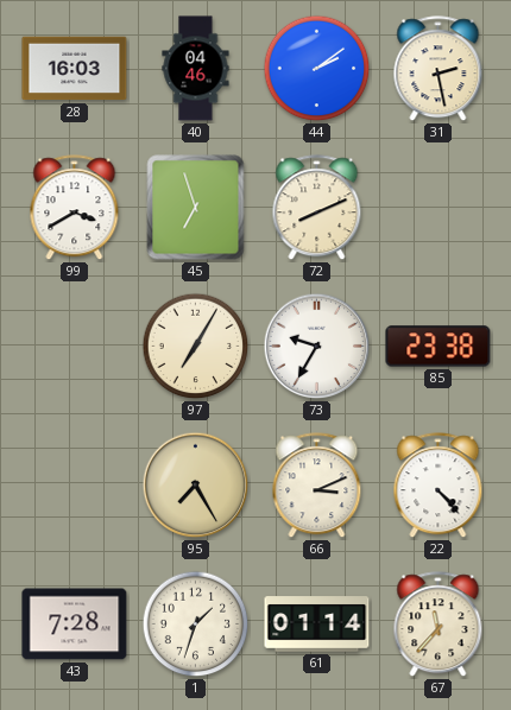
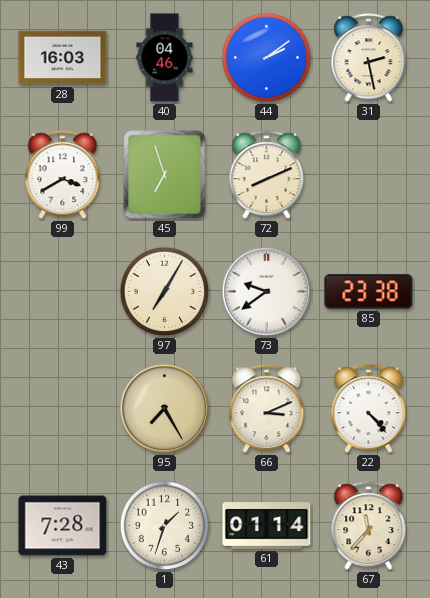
73: 9:35 -> 9:39 (267, 292)
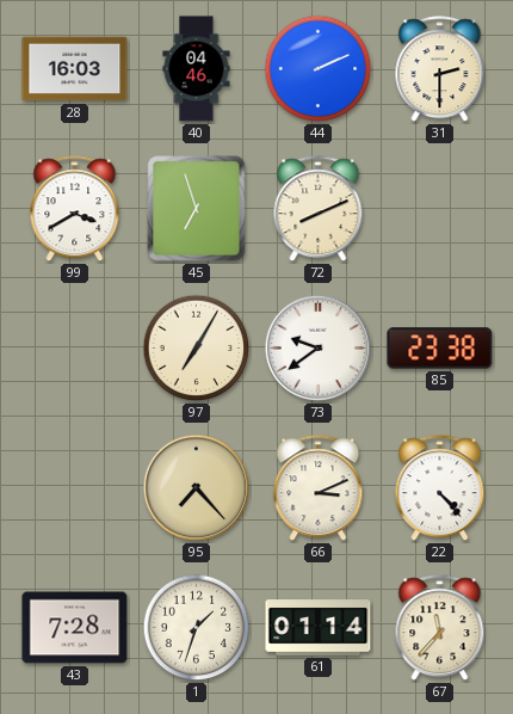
44: 2:09 -> 2:11 (319, 69)
31: 2:28 -> 2:30 (440, 69)
95: 7:25 -> 7:23 (197, 488)
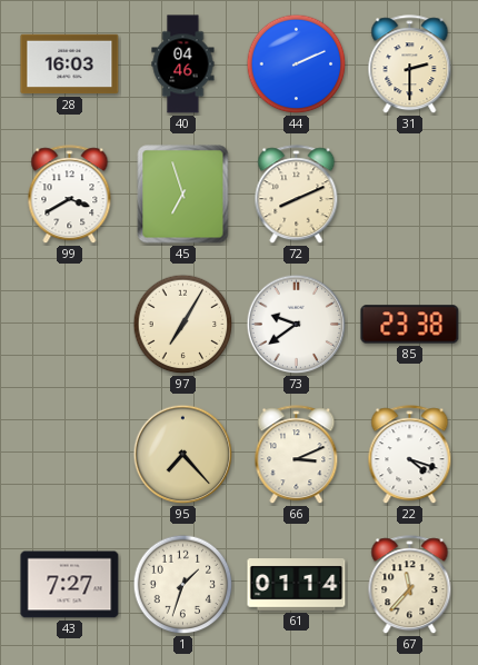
22: 4:23 -> 4:18 (410, 455)
43: 7:28 -> 7:27 (70, 585)
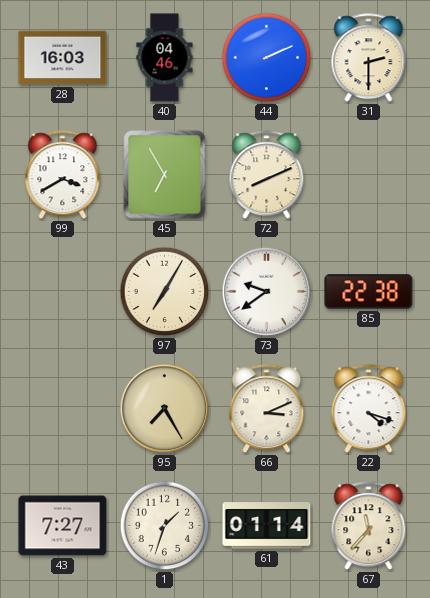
45: 6:57 -> 6:55 (165, 175)
85: 23:38 -> 22:38 (369, 292)
95: 7:23 -> 7:25 (165, 409)
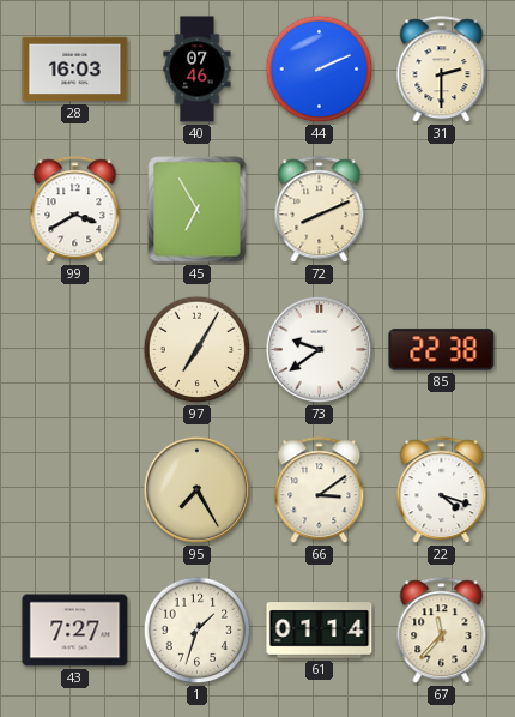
40: 04:46 -> 07:46 (198, 70)
66: 3:11 -> 3:09 (320, 490)
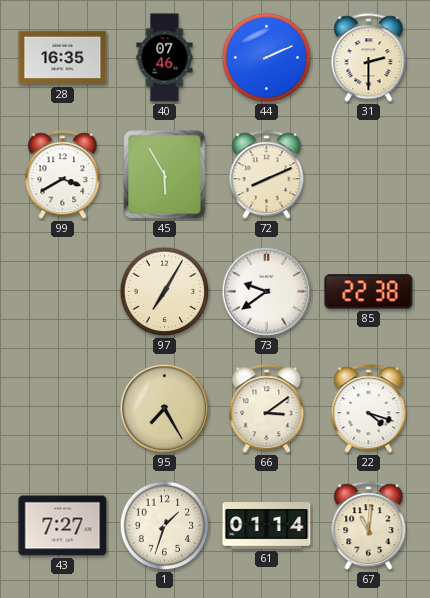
28: 16:03 -> 16:35 (63, 58)
45: 6:55 -> 5:55 (165, 175)
67: 11:37 -> 11:01 (369, 526)
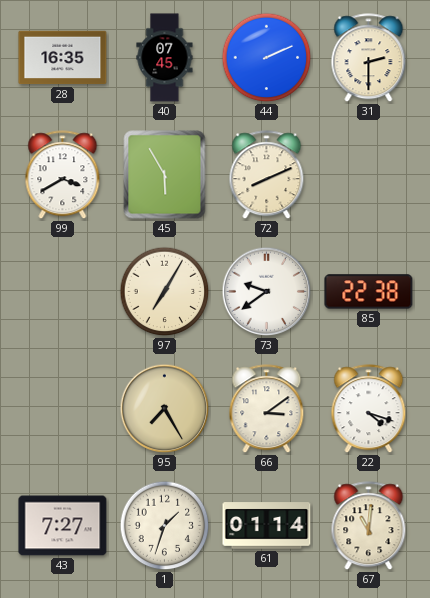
40: 07:46 -> 07:45 (165, 58)
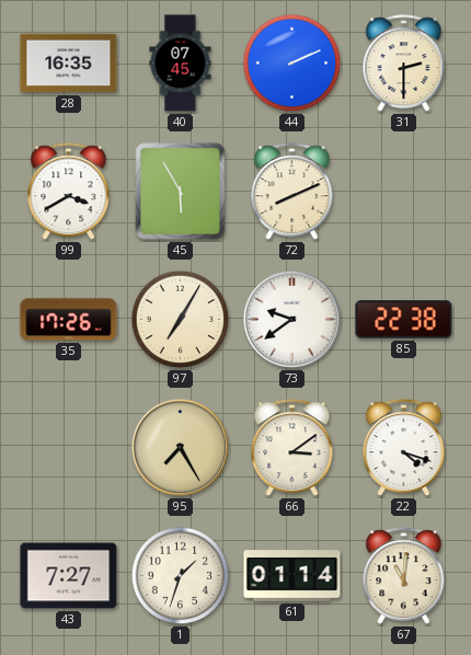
35: none -> 17:26 (69, 320)
